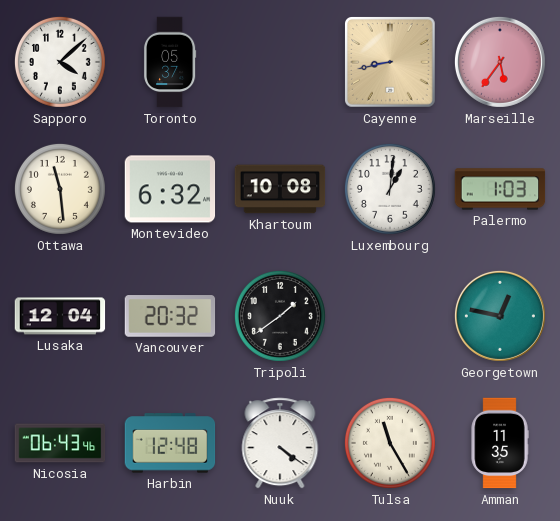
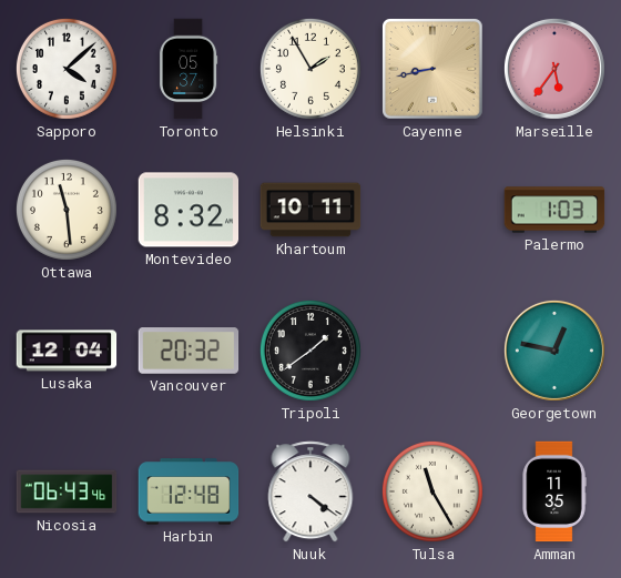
Helsinki: none -> 1:55 (310, 69)
Montevideo: 6:32 -> 8:32 (189, 210)
Khartoum: 10:08 -> 10:11 (310, 210)
Luxembourg: 1:01 -> none (390, 189)
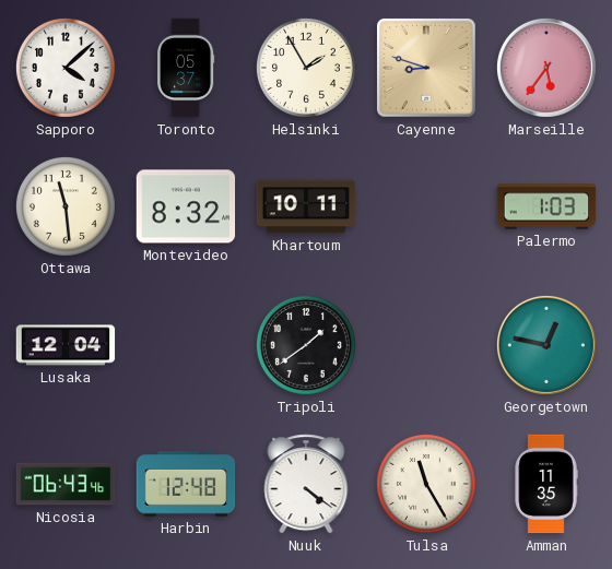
Cayenne: 8:43 -> 8:48 (426, 68)
Vancouver: 20:32 -> none (189, 351)
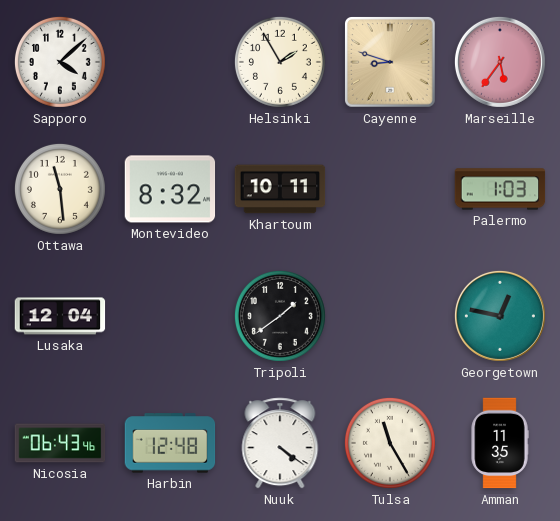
Toronto: 05:37 -> none (186, 68)
